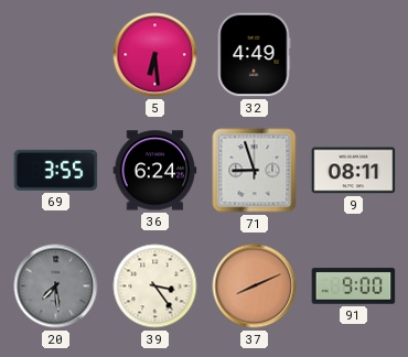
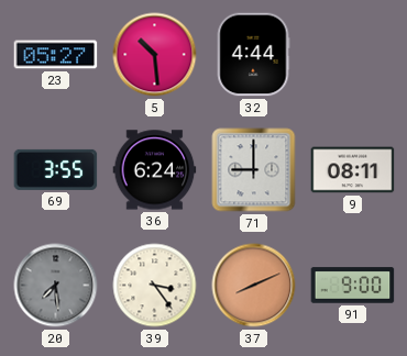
23: none -> 05:27 (56, 55)
5: 6:29 -> 10:29 (155, 55)
32: 4:49 -> 4:44 (253, 55)
71: 8:57 -> 9:00 (254, 170)
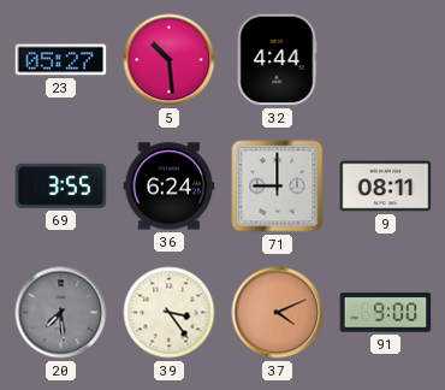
37: 8:11 -> 4:11 (278, 313)
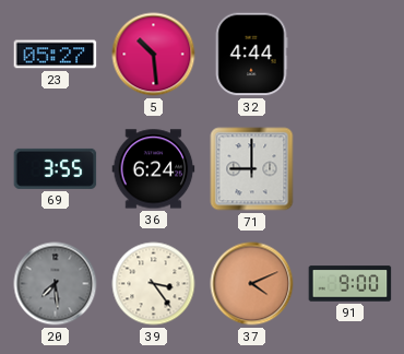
9: 08:11 -> none (386, 187)
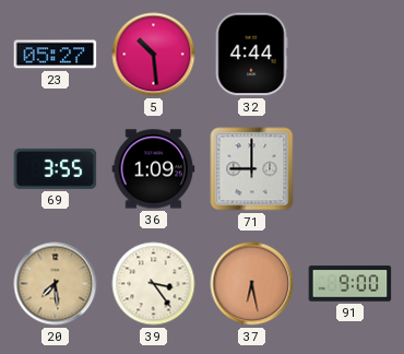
36: 6:24 -> 1:09 (154, 169)
20 dial: grey -> champagne (56, 284)
37: 4:11 -> 6:28 (252, 284)
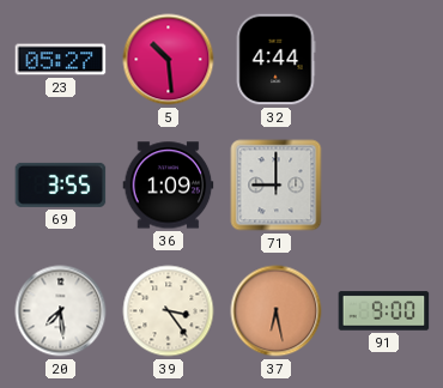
20 dial: champagne -> white (61, 311)
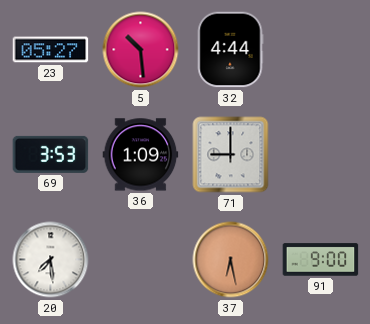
69: 3:55 -> 3:53 (51, 154)
39: 3:24 -> none (169, 311)
